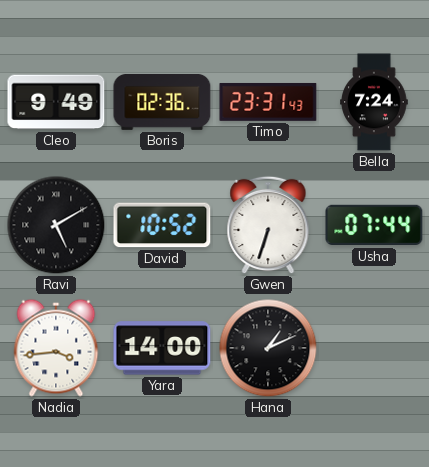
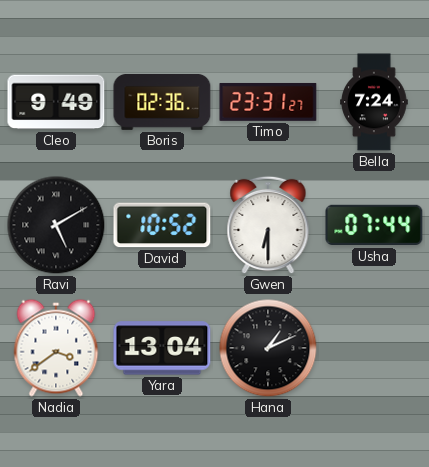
Timo: 23:31:43 -> 23:31:27 (268, 102)
Gwen: 6:33 -> 6:30 (268, 225)
Nadia: 3:44 -> 3:39 (56, 348)
Yara: 14:00 -> 13:04 (162, 348)
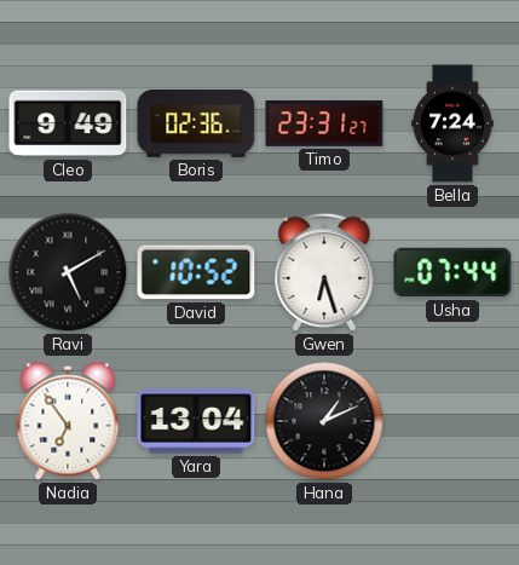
Gwen: 6:30 -> 6:27 (324, 272)
Nadia: 3:39 -> 6:54 (68, 421)
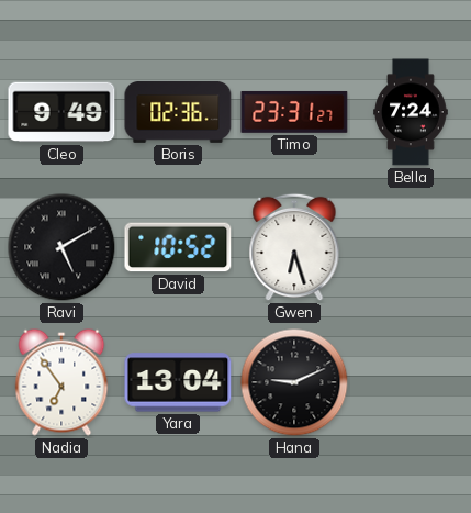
Usha: 07:44 -> none (452, 272)
Hana: 1:11 -> 9:11 (294, 382)
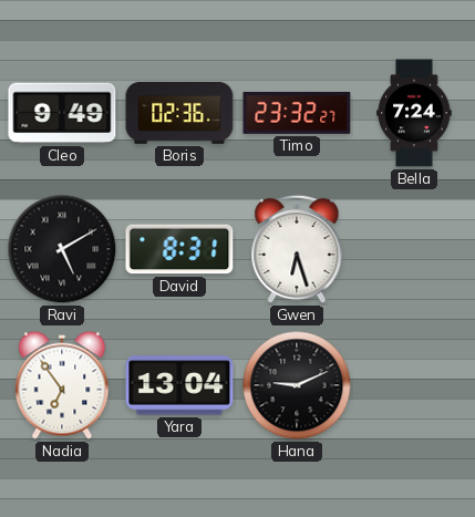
Timo: 23:31 -> 23:32 (297, 113)
David: 10:52 -> 8:31 (179, 249)
